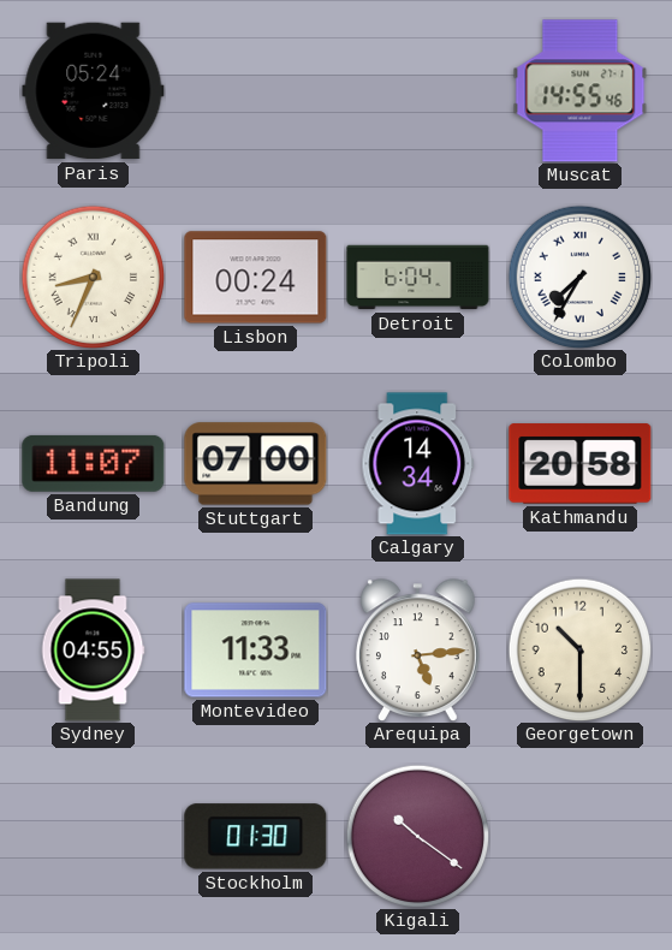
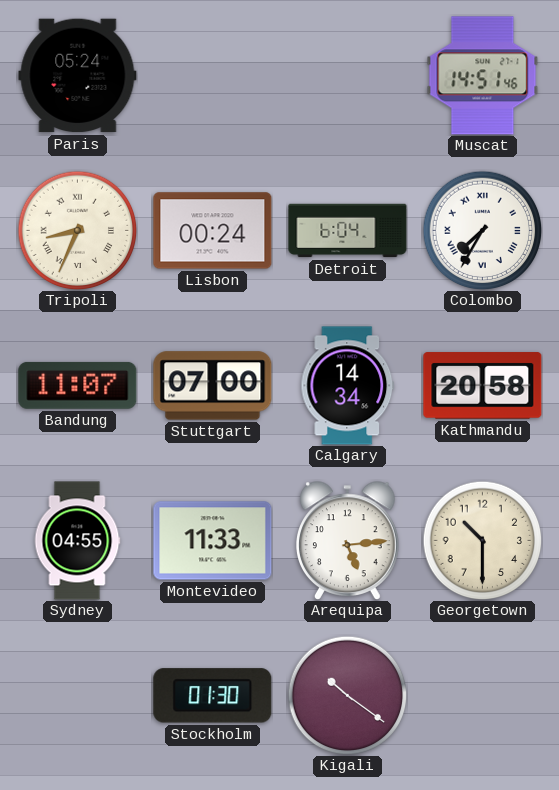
Muscat: 14:55 -> 14:51 (483, 76)
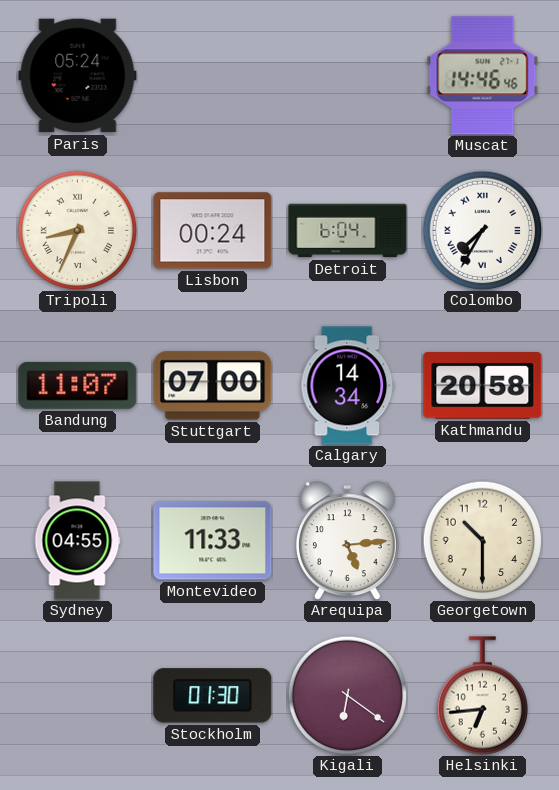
Muscat: 14:51 -> 14:46 (483, 76)
Kigali: 10:21 -> 6:21 (347, 695)
Helsinki: none -> 6:44 (482, 696)
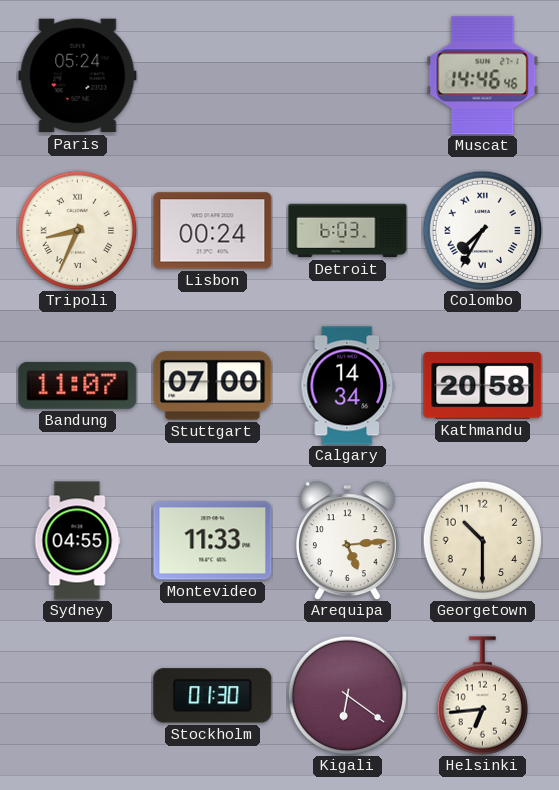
Detroit: 6:04 -> 6:03 (348, 231)
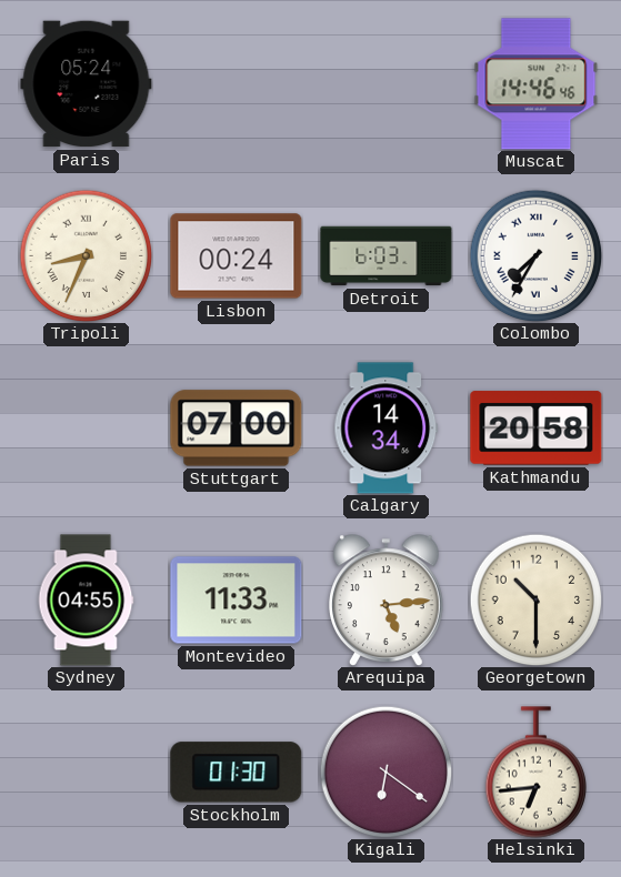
Bandung: 11:07 -> none (78, 385)
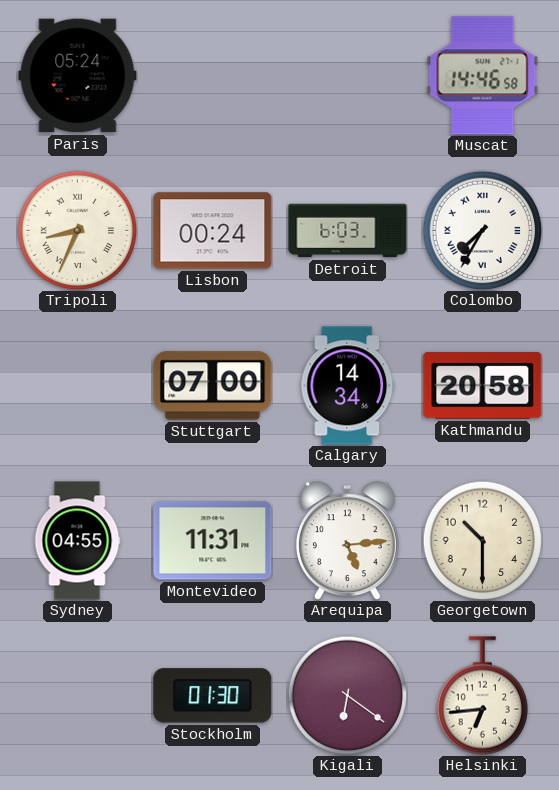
Muscat: 14:46:46 -> 14:46:58 (483, 76)
Montevideo: 11:33 -> 11:31 (213, 541)
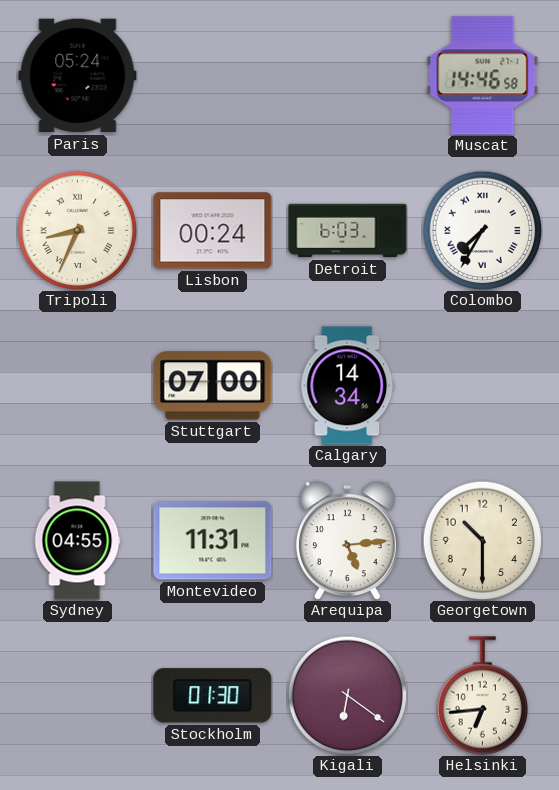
Kathmandu: 20:58 -> none (483, 386)
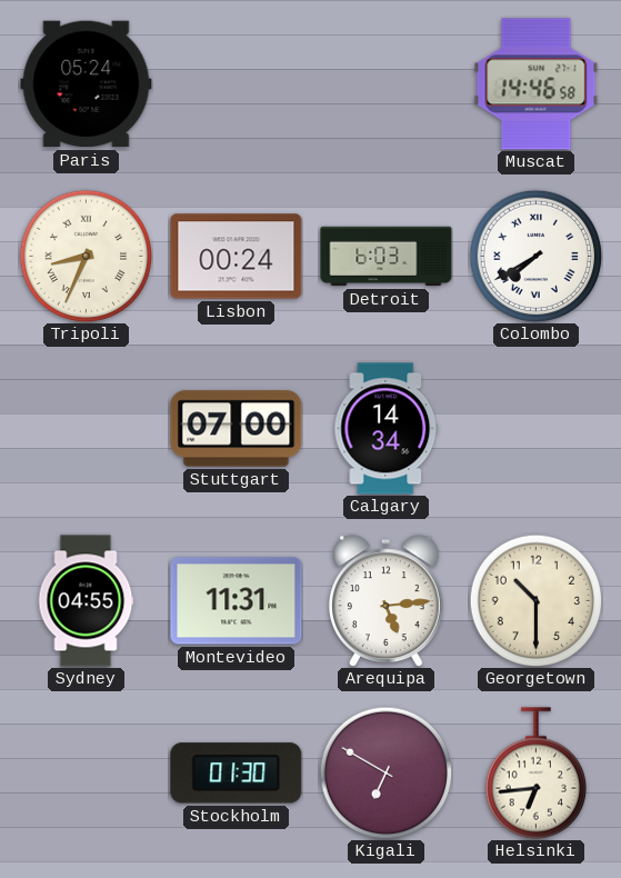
Colombo: 7:35 -> 7:40 (535, 256)
Kigali: 6:21 -> 6:50 (385, 772)
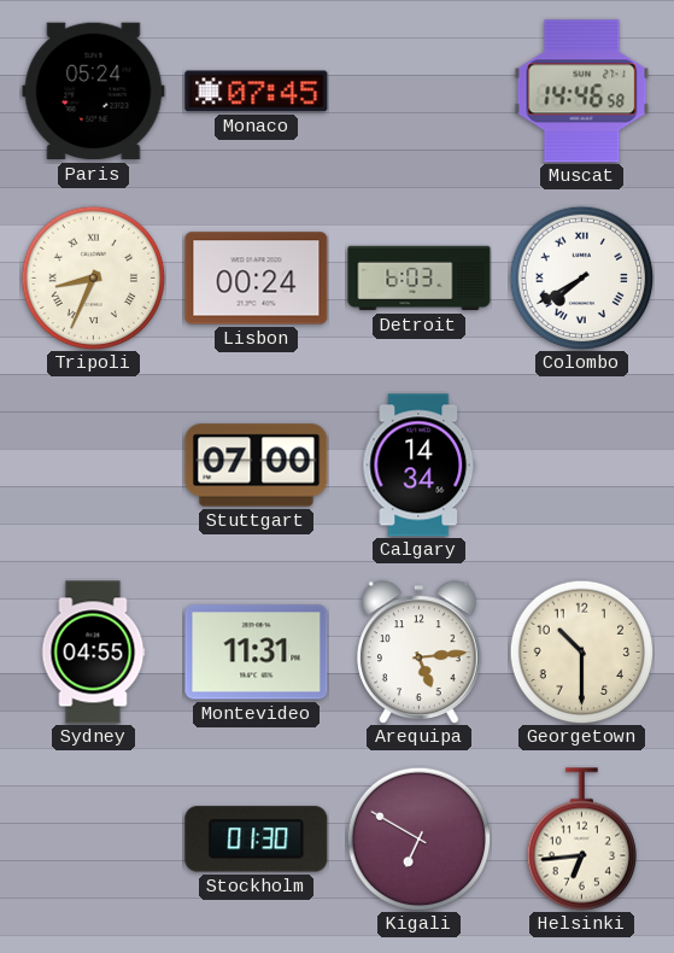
Monaco: none -> 07:45 (257, 92)
